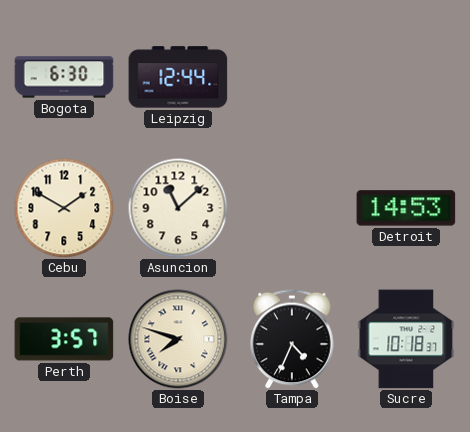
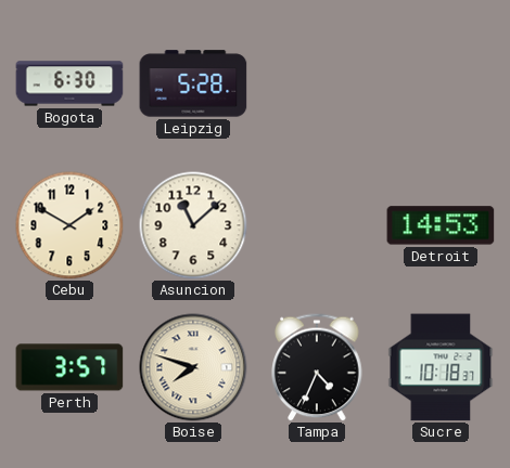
Leipzig: 12:44 -> 5:28 (193, 83)
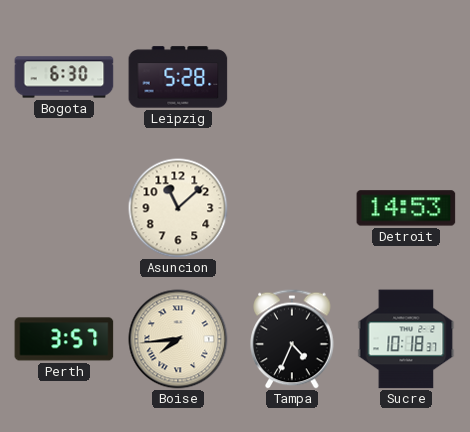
Cebu: 1:50 -> none (69, 225)
Boise: 7:48 -> 7:44 (178, 339)
